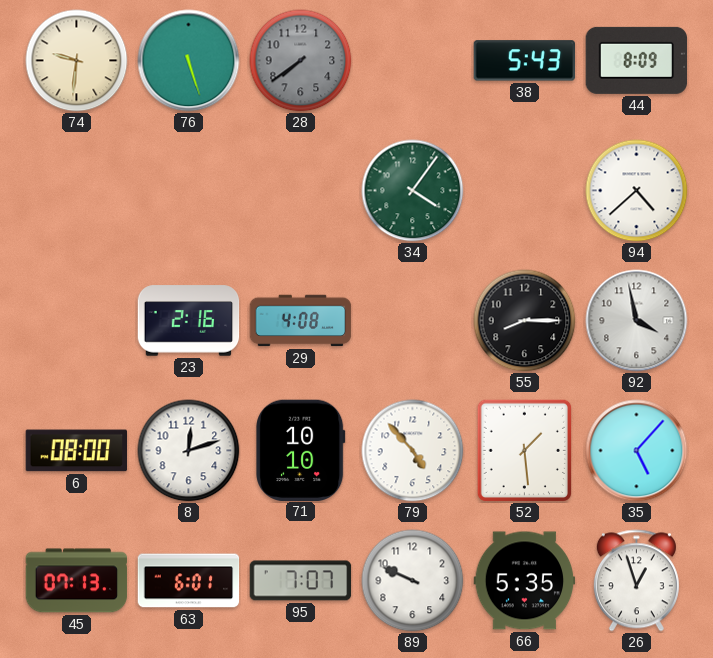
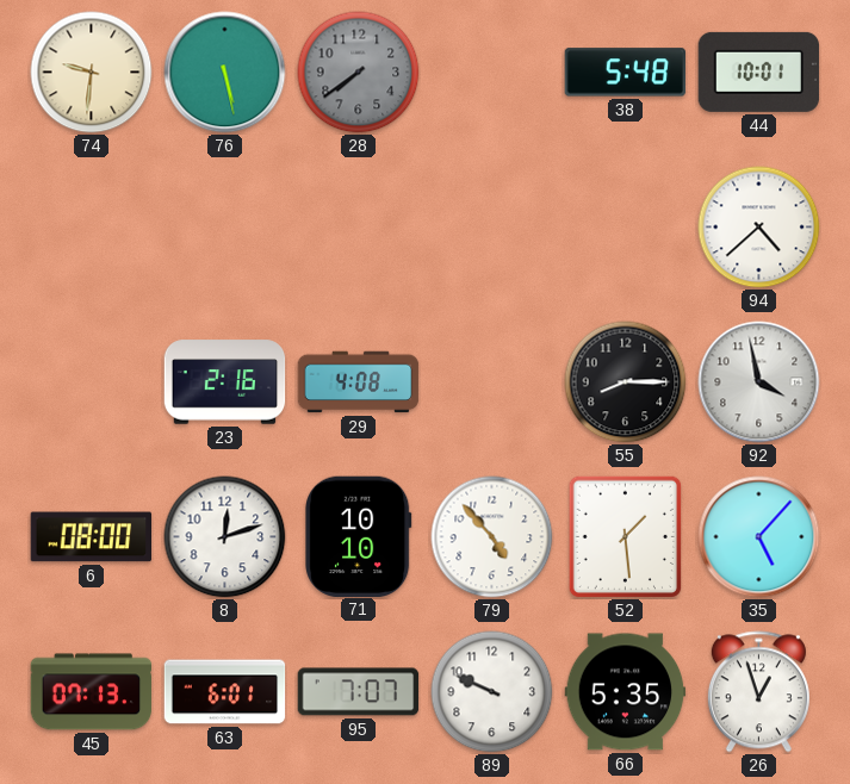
76: 5:27 -> 5:28 (225, 73)
38: 5:43 -> 5:48 (626, 73)
44: 8:09 -> 10:01 (759, 71)
34: 4:06 -> none (413, 191)
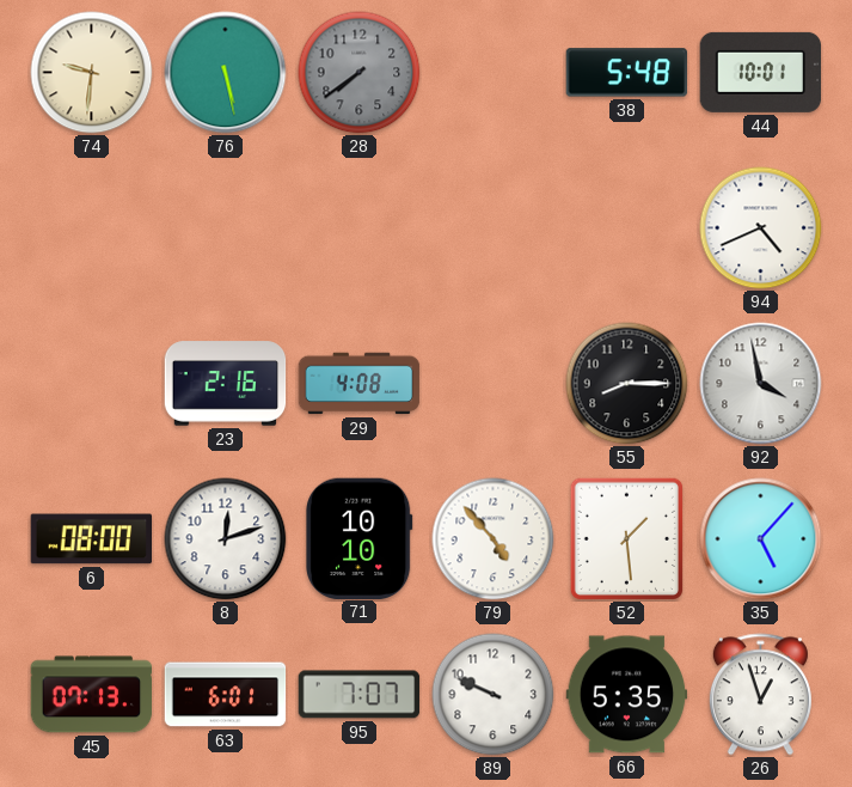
94: 4:38 -> 4:41 (761, 228)
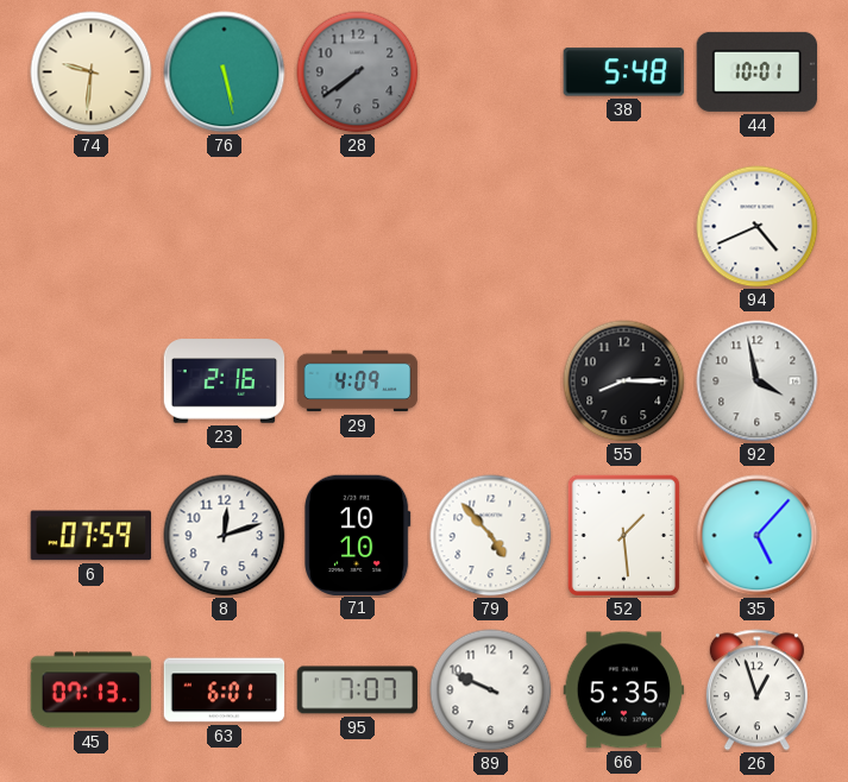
29: 4:08 -> 4:09 (358, 381)
6: 08:00 -> 07:59 (92, 536)
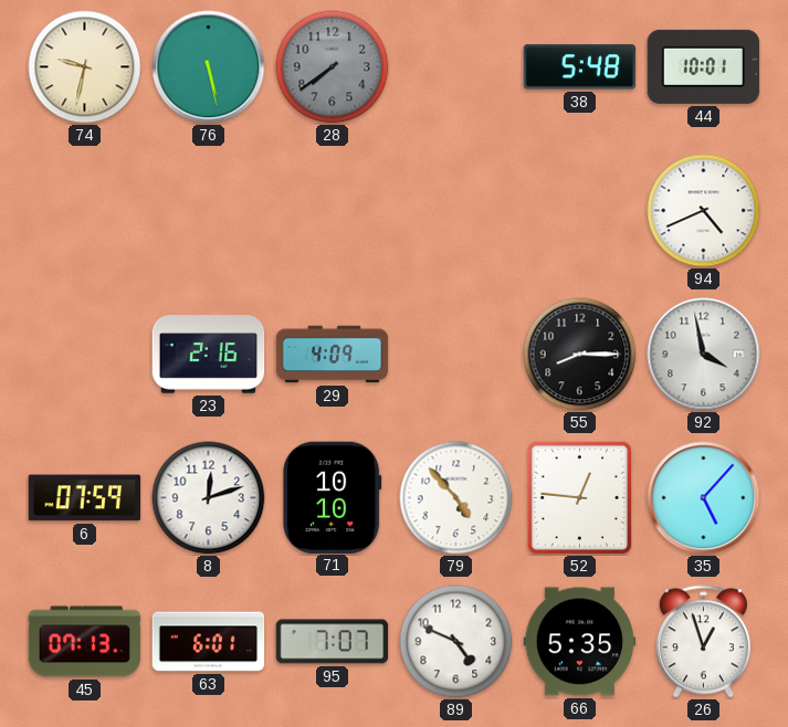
74: 9:31 -> 9:32 (85, 67)
52: 1:29 -> 12:46 (579, 497)
89: 9:49 -> 4:49 (456, 642)
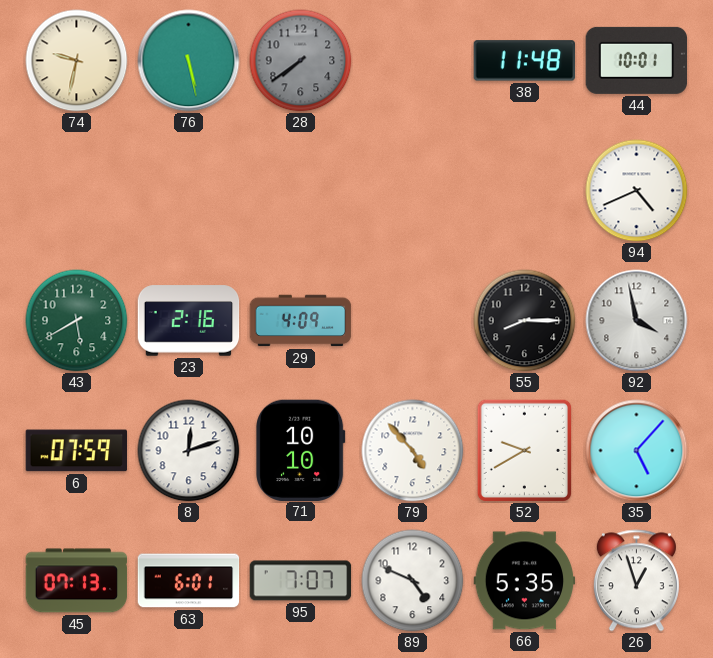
38: 5:48 -> 11:48 (525, 61)
43: none -> 5:40 (77, 321)
52: 12:46 -> 9:40 (524, 450)
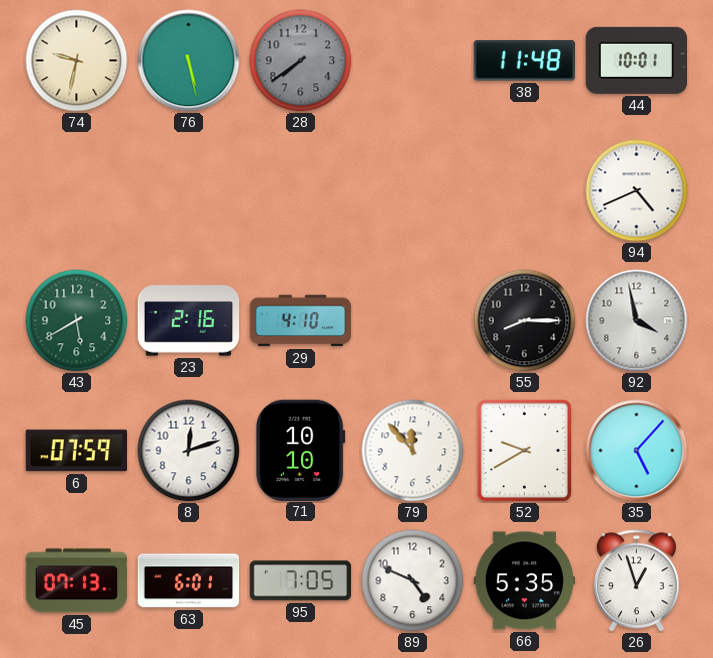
29: 4:09 -> 4:10 (301, 321)
79: 4:53 -> 11:53 (413, 451)
95: 7:07 -> 7:05 (301, 581)
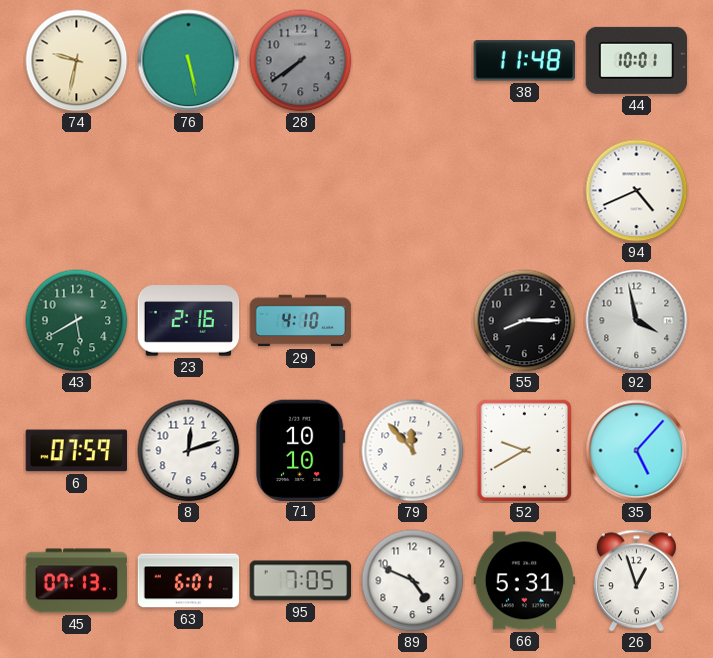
66: 5:35 -> 5:31 (525, 581)
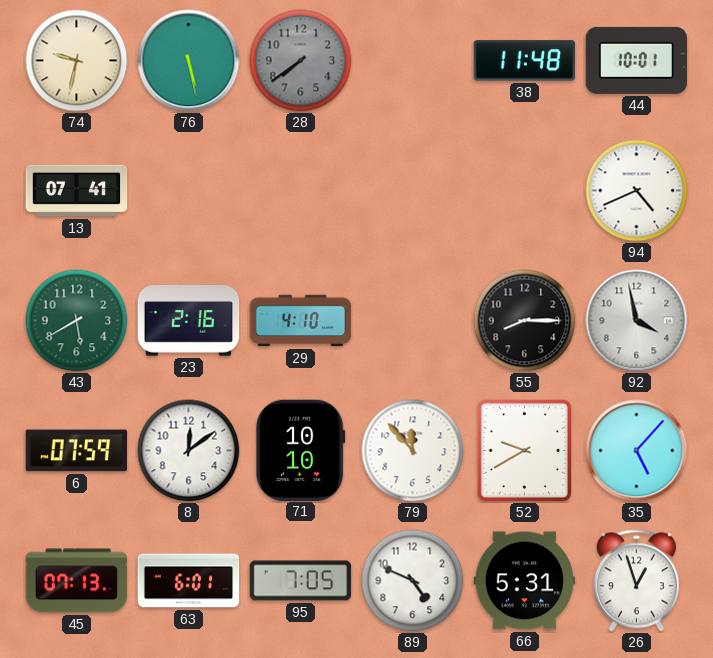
13: none -> 07:41 (77, 191)
8: 12:12 -> 12:09 (189, 451)
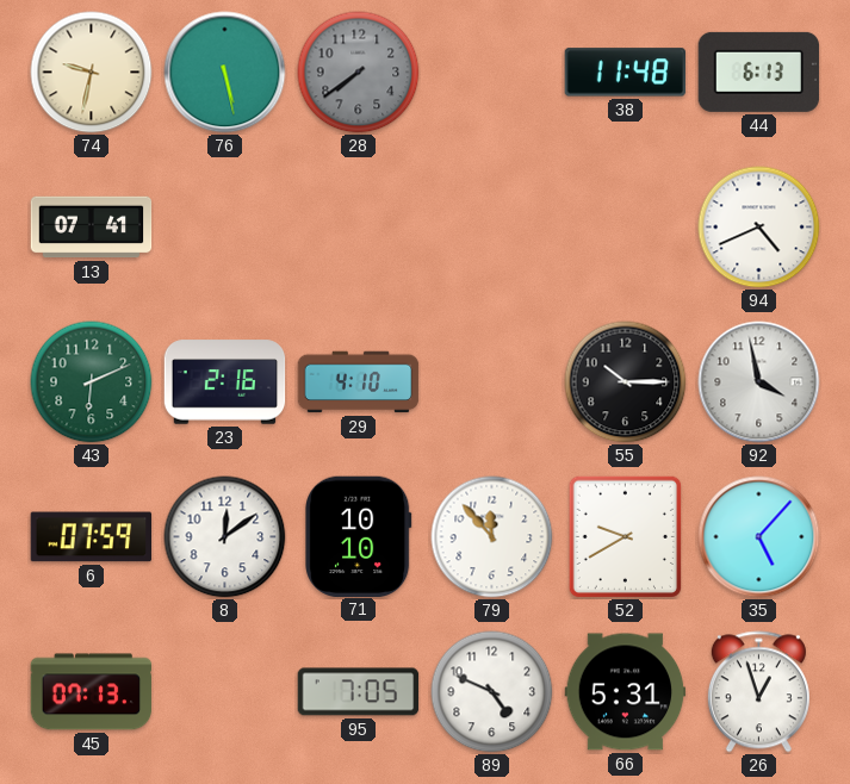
44: 10:01 -> 6:13 (759, 71)
43: 5:40 -> 6:11 (92, 382)
55: 8:15 -> 10:15 (626, 382)
63: 6:01 -> none (189, 581)
